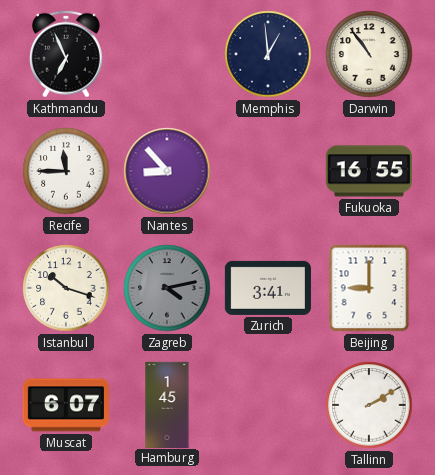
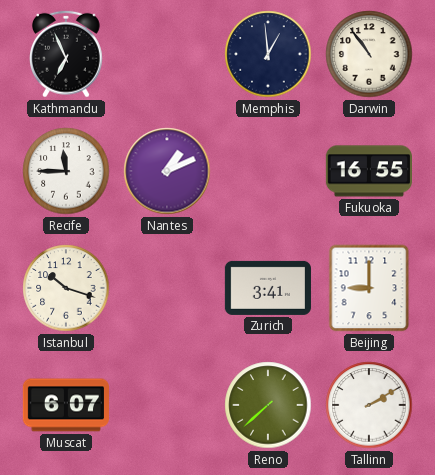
Nantes: 8:53 -> 1:11 (167, 171)
Zagreb: 4:13 -> none (167, 288)
Hamburg: 1:45 -> none (167, 404)
Reno: none -> 7:38 (268, 405)
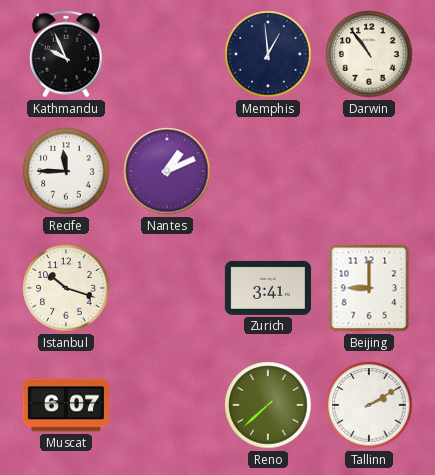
Kathmandu: 6:56 -> 9:56 (67, 54)
Fukuoka: 16:55 -> none (368, 171)
